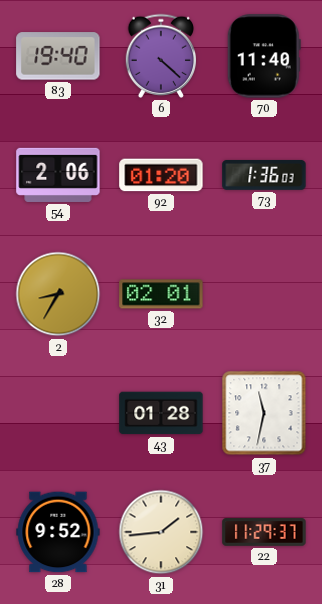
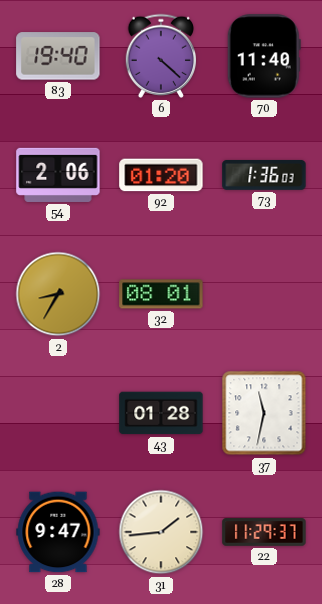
32: 02:01 -> 08:01 (161, 294)
28: 9:52 -> 9:47 (58, 532)
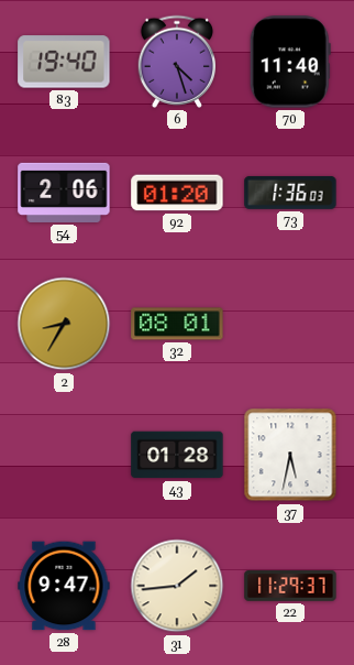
6: 4:22 -> 4:27 (176, 62)
37: 11:32 -> 5:32 (290, 455)
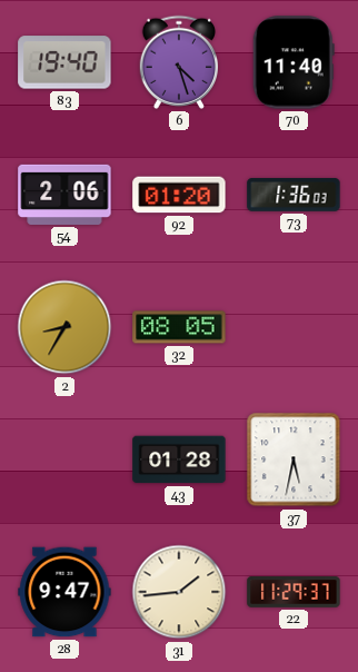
32: 08:01 -> 08:05 (179, 327)
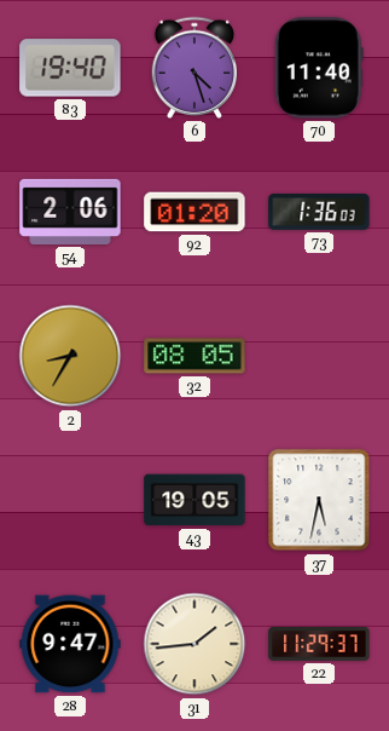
43: 01:28 -> 19:05 (194, 500)
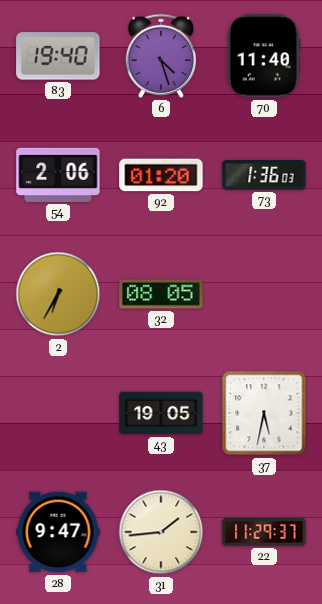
2: 8:35 -> 6:35 (58, 294)
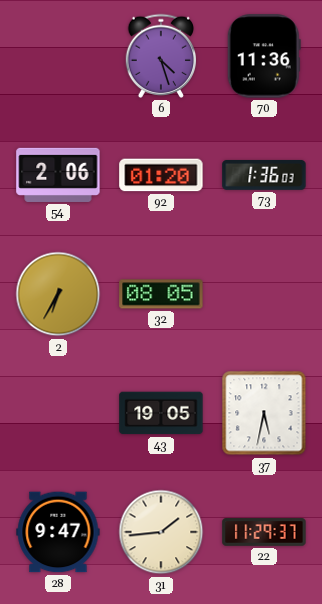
83: 19:40 -> none (58, 56)
70: 11:40 -> 11:36 (264, 56)
